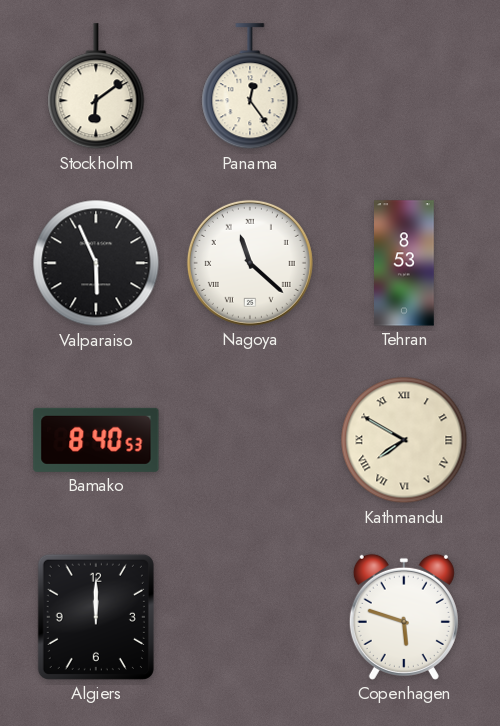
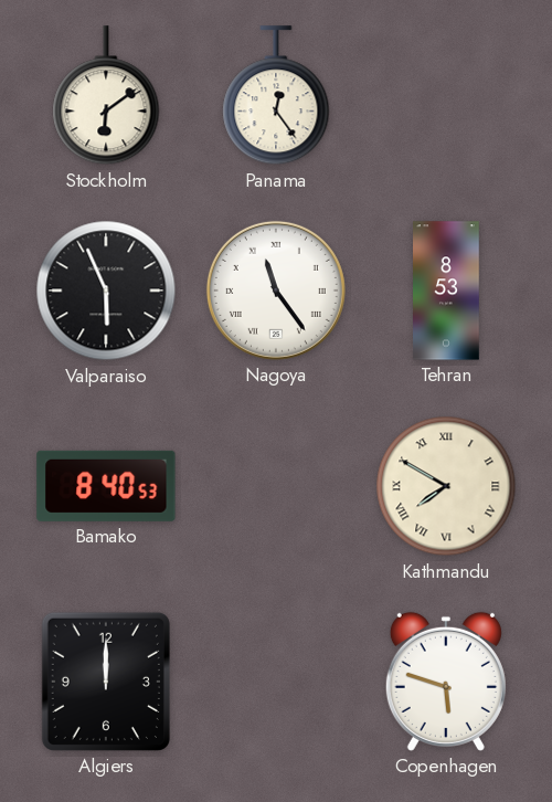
Nagoya: 11:22 -> 11:24 (276, 291)
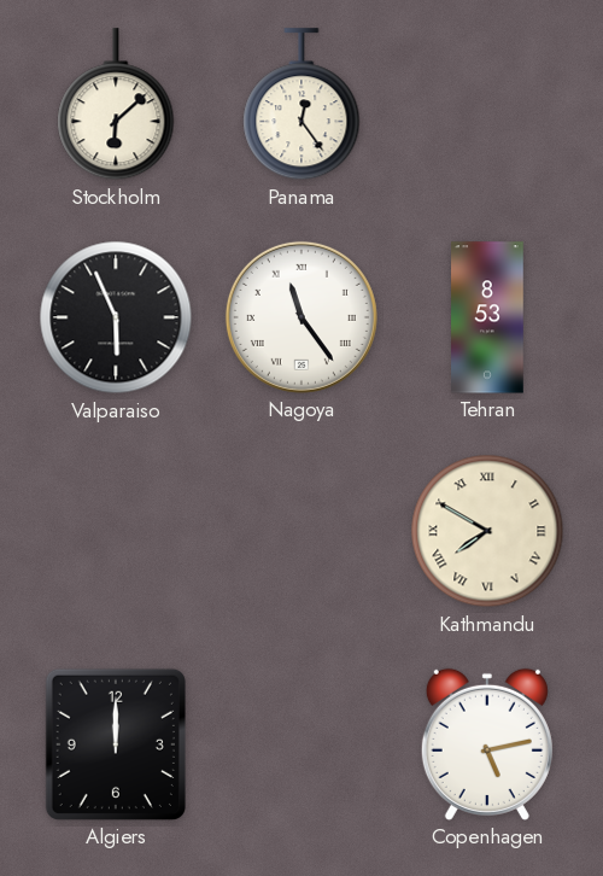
Stockholm: 6:09 -> 6:08 (116, 105)
Bamako: 8:40 -> none (106, 486)
Copenhagen: 5:48 -> 5:13 (487, 744)
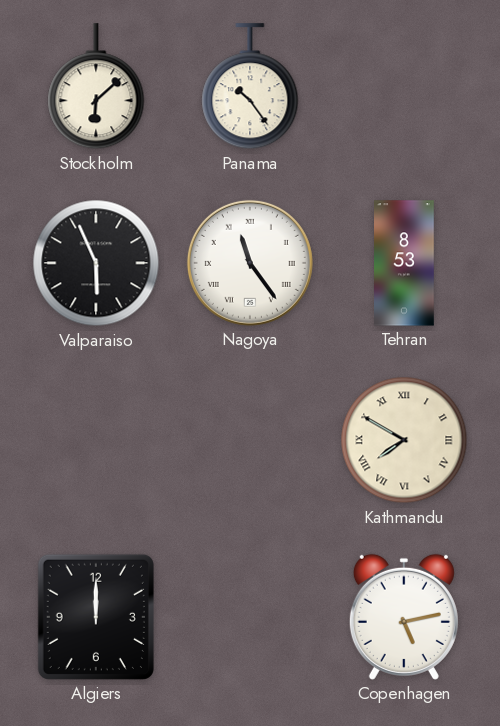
Panama: 12:24 -> 10:24 (250, 87)
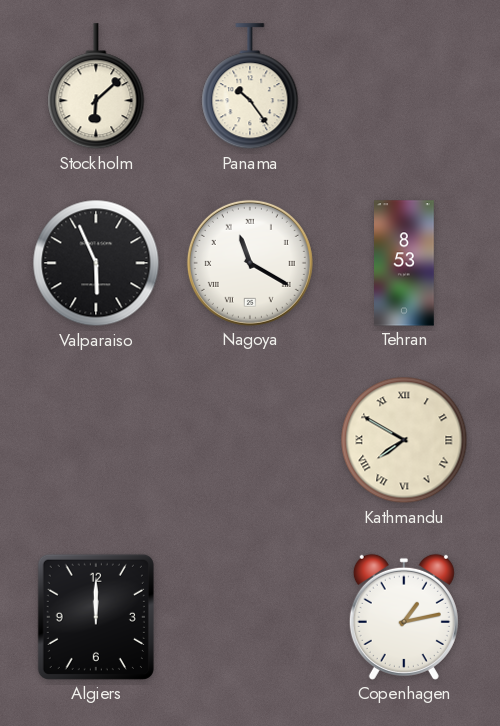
Nagoya: 11:24 -> 11:20 (250, 263)
Copenhagen: 5:13 -> 1:13 (404, 617)
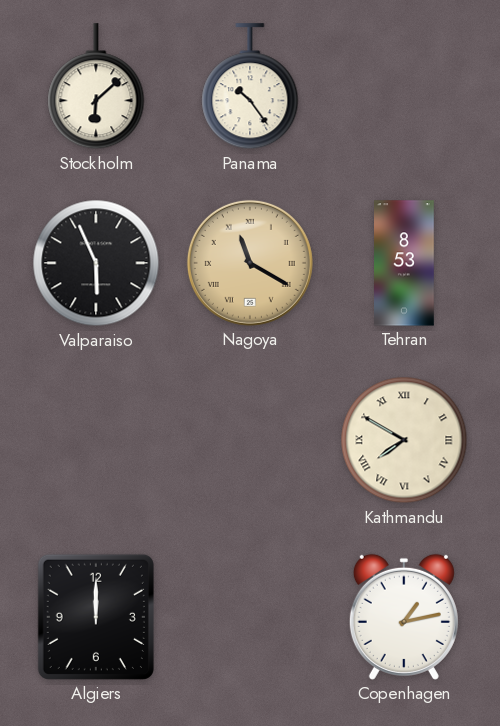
Nagoya dial: white -> champagne (250, 263)
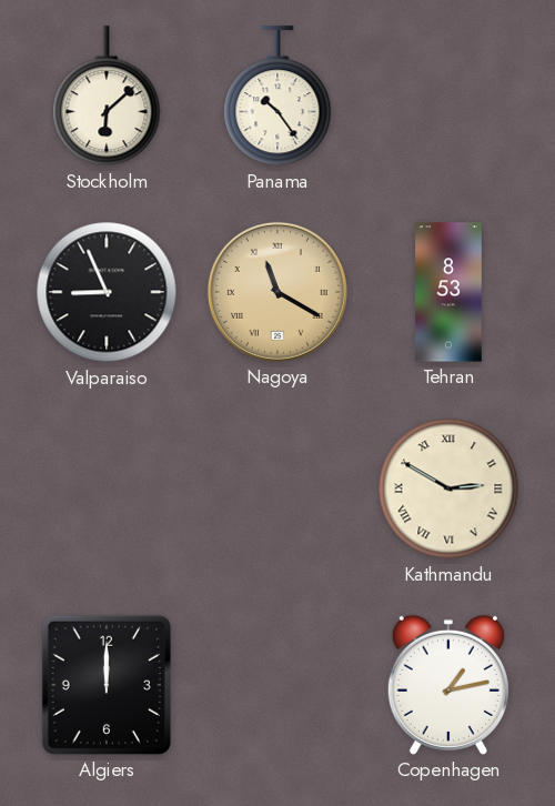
Valparaiso: 5:56 -> 8:56 (107, 292)
Kathmandu: 7:50 -> 2:50 (448, 488)
